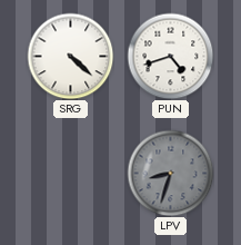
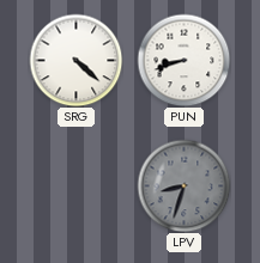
PUN: 4:42 -> 8:42 (183, 60)
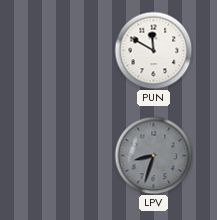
SRG: 4:22 -> none (75, 60)
PUN: 8:42 -> 11:50 (153, 50)
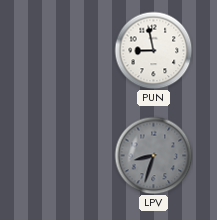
PUN: 11:50 -> 8:58 (153, 50)
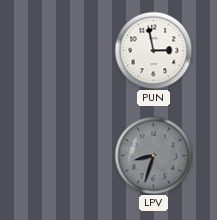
PUN: 8:58 -> 2:58 (153, 50)
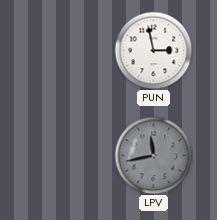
LPV: 8:33 -> 11:43 (153, 155)
